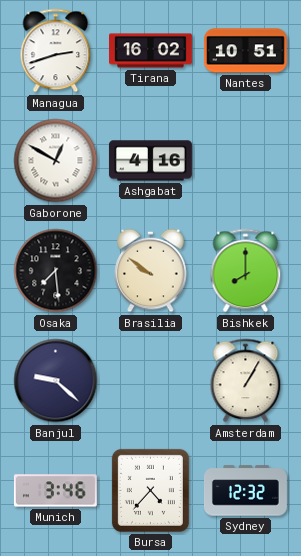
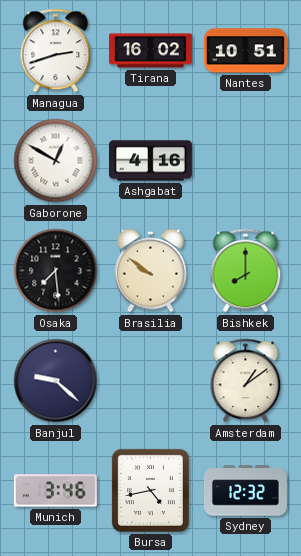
Amsterdam: 1:05 -> 1:09 (246, 381)
Bursa: 4:37 -> 4:43 (150, 490)
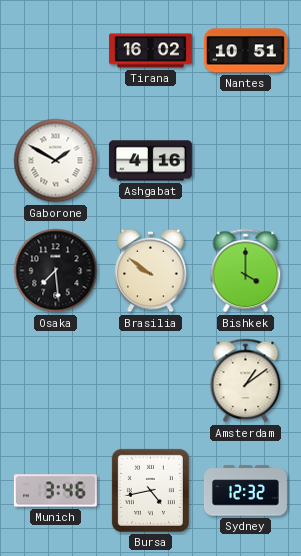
Managua: 2:42 -> none (56, 51)
Gaborone: 12:50 -> 1:50 (56, 161)
Bishkek: 8:00 -> 4:00 (246, 271)
Banjul: 9:22 -> none (56, 381)
